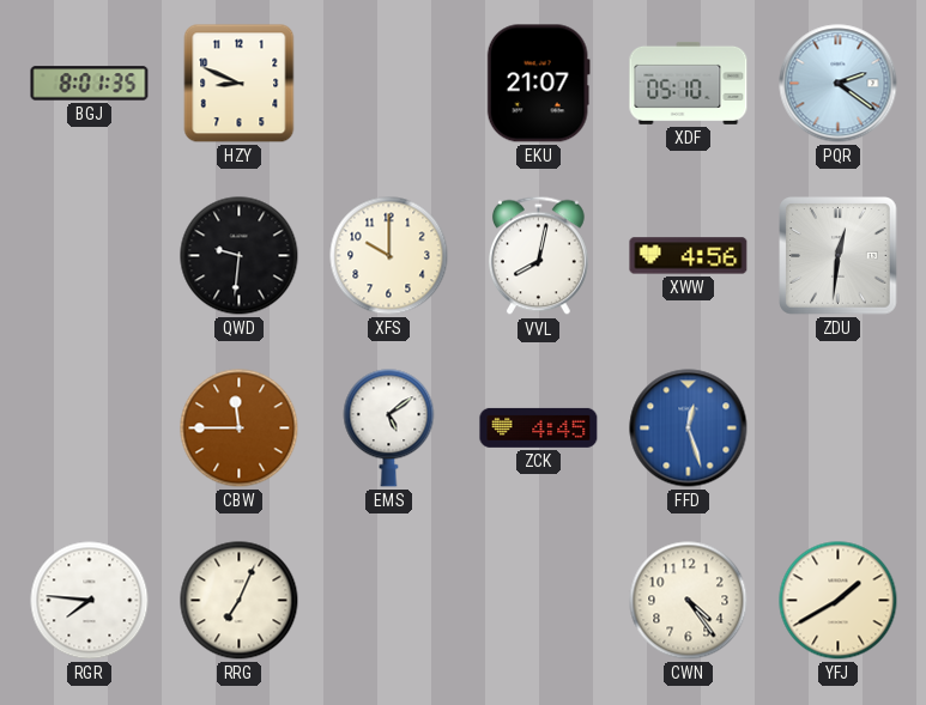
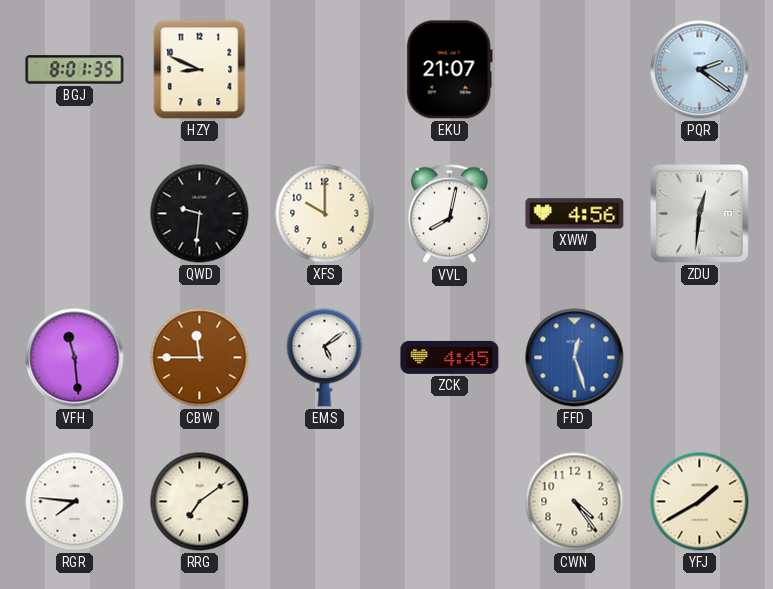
XDF: 05:10 -> none (689, 83)
VFH: none -> 11:29 (75, 358)
RRG: 7:04 -> 7:09 (200, 502)
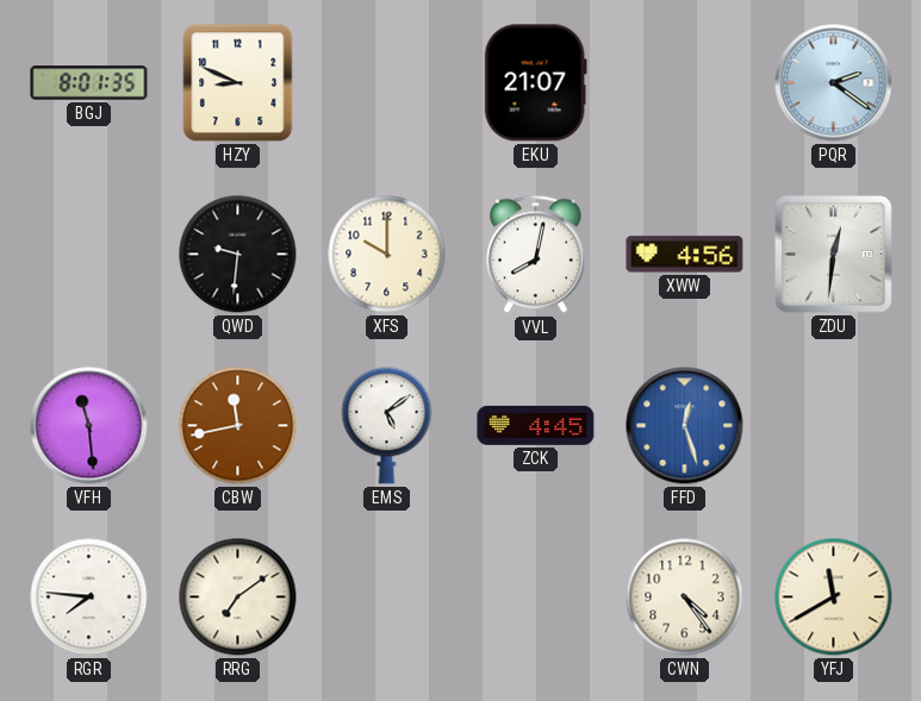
CBW: 11:45 -> 11:43 (238, 426)
YFJ: 1:40 -> 11:40 (834, 597)
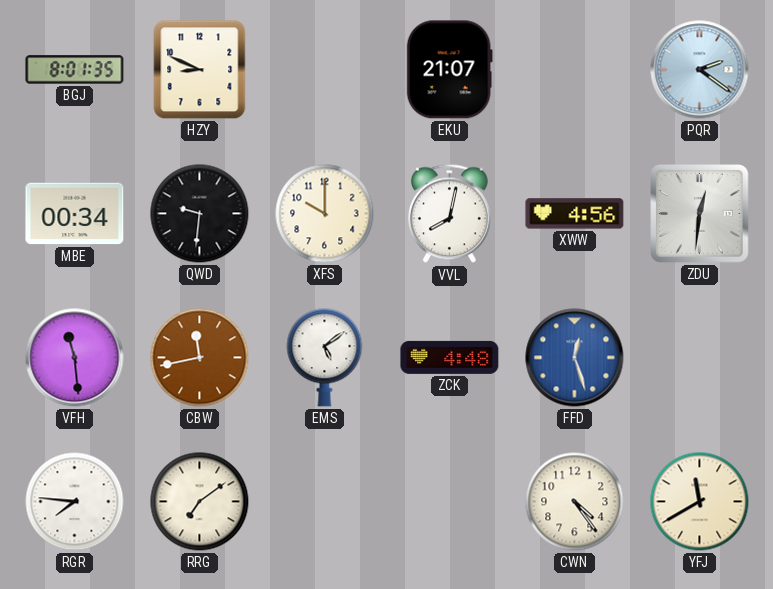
MBE: none -> 00:34 (75, 214)
ZCK: 4:45 -> 4:48 (450, 357)
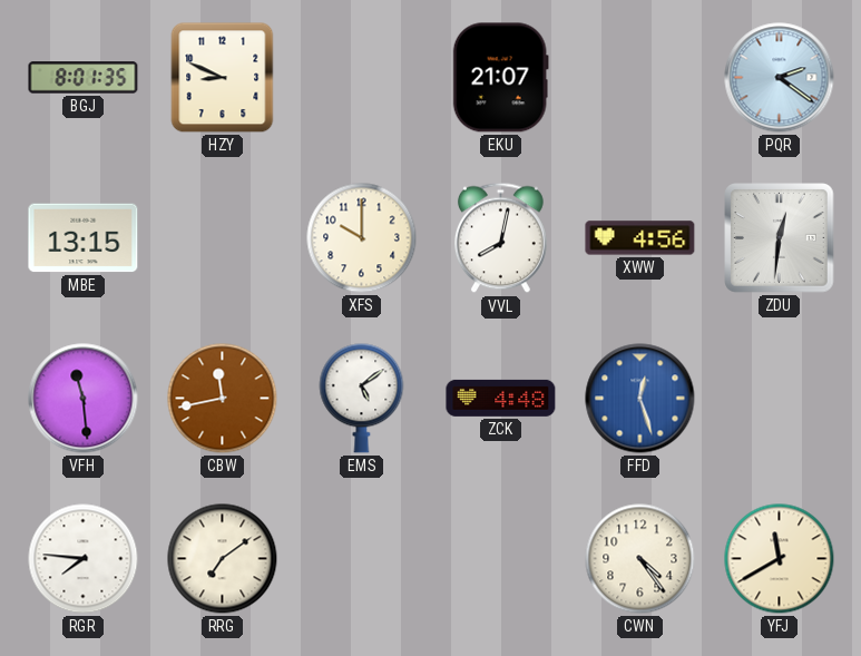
MBE: 00:34 -> 13:15 (84, 238)
QWD: 9:31 -> none (200, 214)
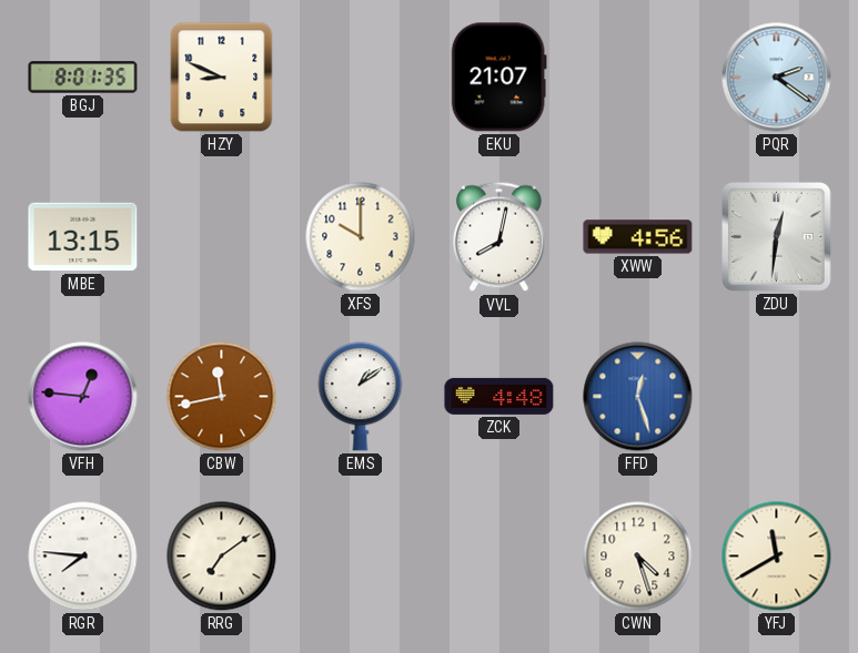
VFH: 11:29 -> 12:46 (83, 397)
EMS: 5:09 -> 1:09 (361, 397)
CWN: 4:24 -> 4:27 (638, 557)
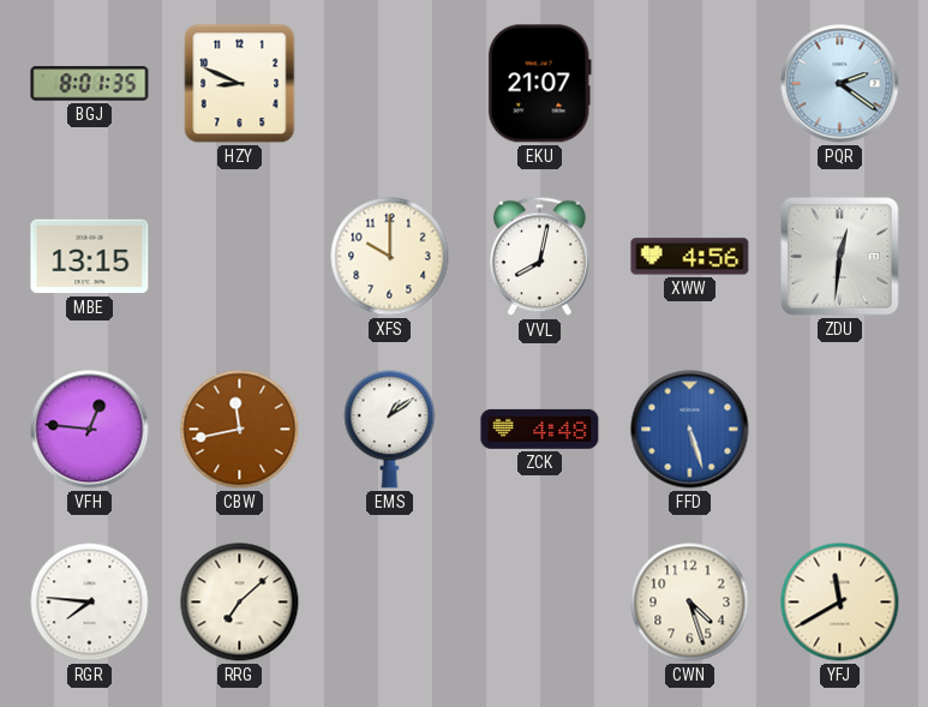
FFD: 12:27 -> 5:27 (690, 430)
RRG: 7:09 -> 7:08 (240, 603)
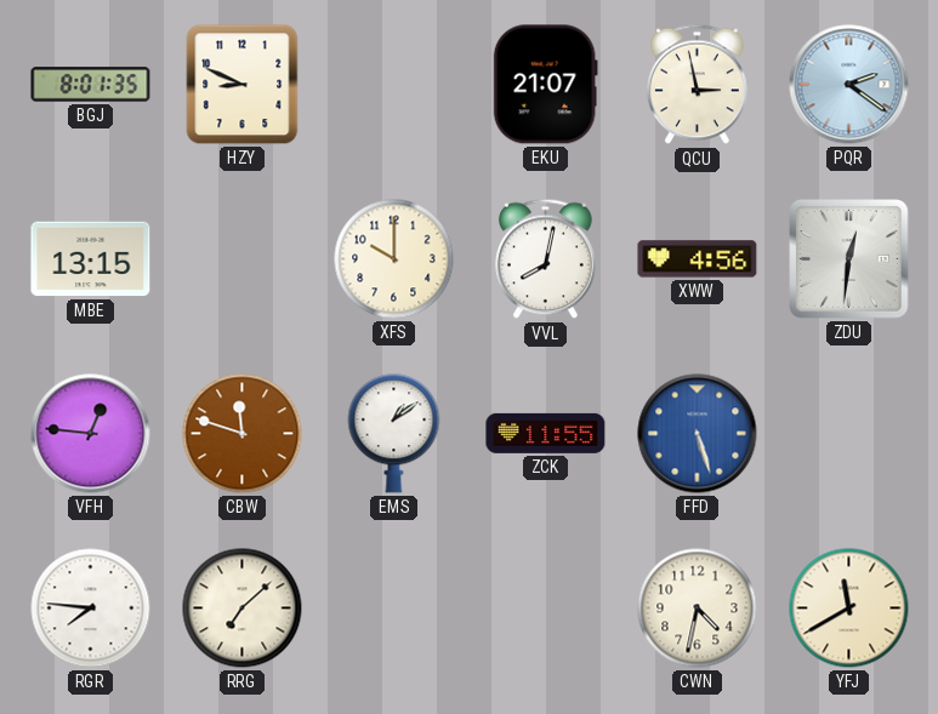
QCU: none -> 2:58 (698, 85)
CBW: 11:43 -> 11:48 (243, 434)
ZCK: 4:48 -> 11:55 (546, 433)
CWN: 4:27 -> 4:32 (698, 609)
